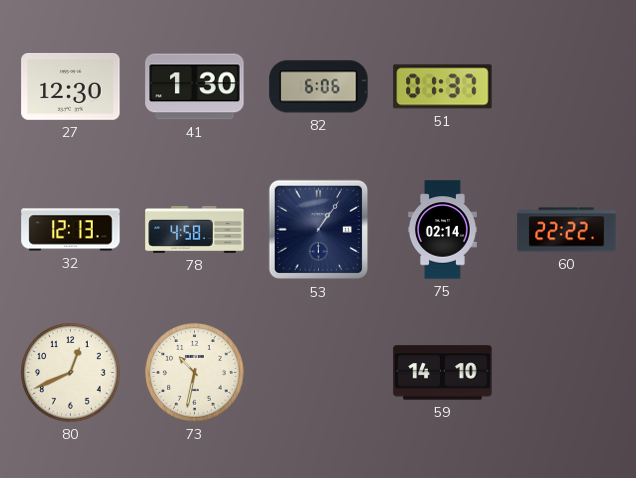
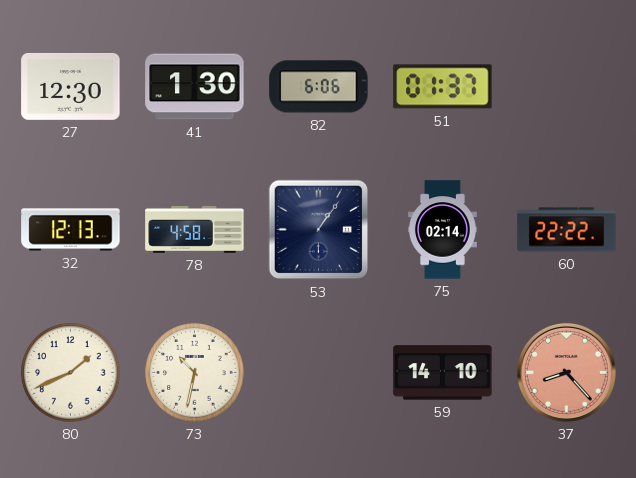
80: 12:41 -> 1:41 (71, 373)
37: none -> 8:23 (566, 372)
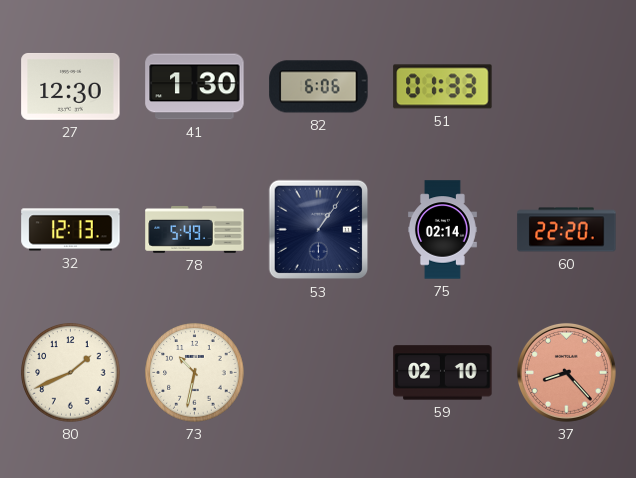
51: 01:37 -> 01:33 (443, 87)
78: 4:58 -> 5:49 (195, 229)
60: 22:22 -> 22:20 (567, 230)
59: 14:10 -> 02:10 (443, 373)
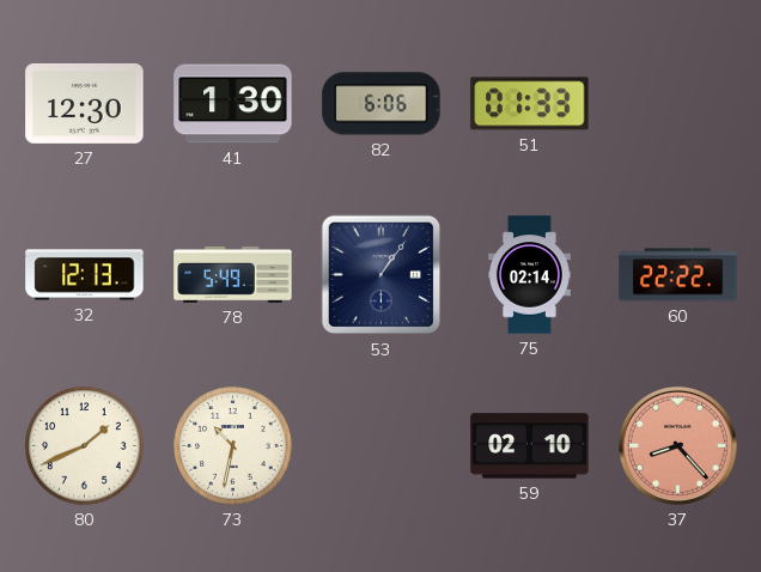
60: 22:20 -> 22:22 (678, 275)
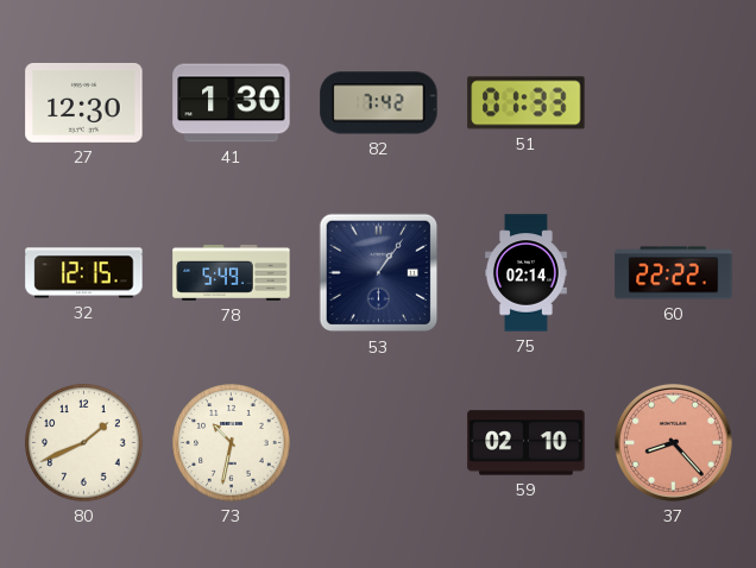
82: 6:06 -> 7:42 (379, 103)
32: 12:13 -> 12:15 (84, 273)
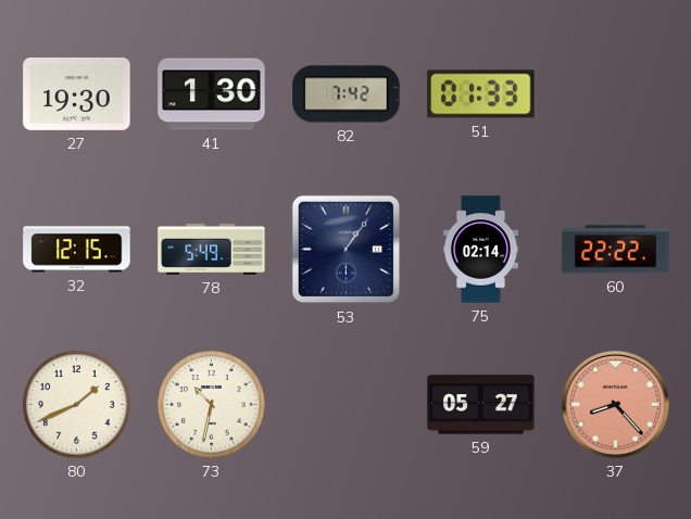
27: 12:30 -> 19:30 (77, 93)
59: 02:10 -> 05:27 (481, 405)
